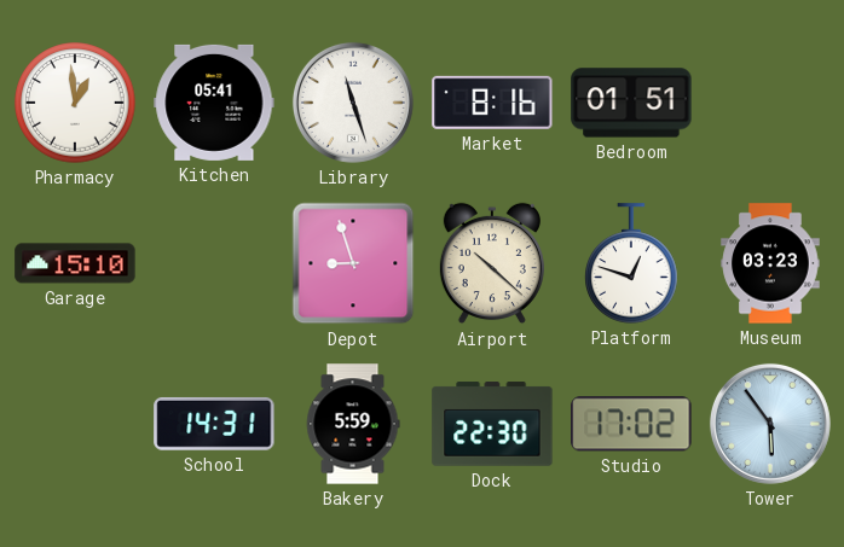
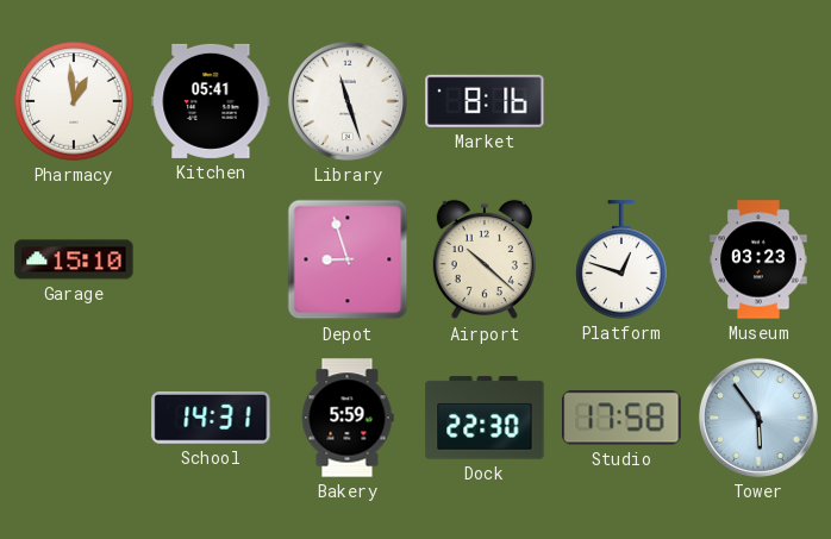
Bedroom: 01:51 -> none (631, 103)
Studio: 17:02 -> 17:58 (621, 418)
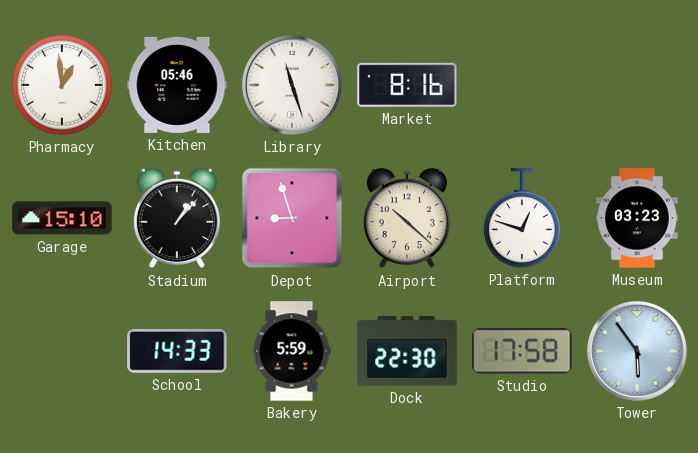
Kitchen: 05:41 -> 05:46 (177, 85)
Stadium: none -> 1:07 (177, 218)
School: 14:31 -> 14:33 (177, 351)
